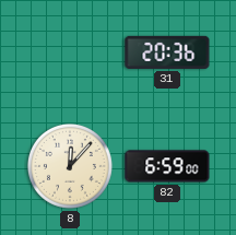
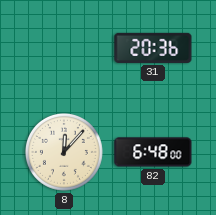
82: 6:59 -> 6:48 (153, 152)
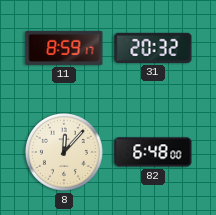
11: none -> 8:59 (64, 48)
31: 20:36 -> 20:32 (153, 48)
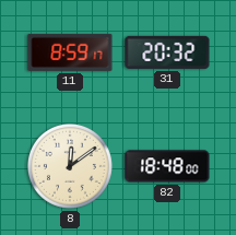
8: 12:07 -> 12:09 (70, 166)
82: 6:48 -> 18:48 (167, 166)
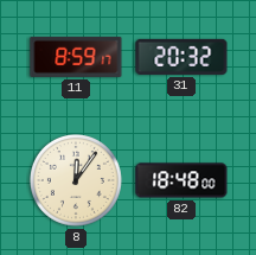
8: 12:09 -> 12:06 (76, 180)
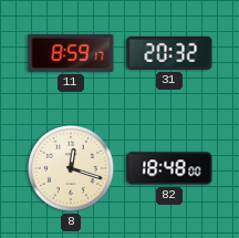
8: 12:06 -> 12:18 (71, 168)
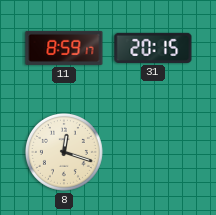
31: 20:32 -> 20:15 (153, 48)
82: 18:48 -> none (169, 168)
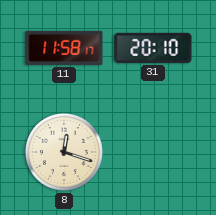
11: 8:59 -> 11:58 (64, 48)
31: 20:15 -> 20:10 (153, 48)
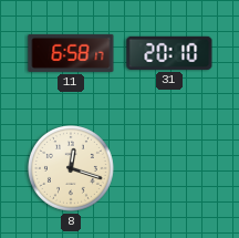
11: 11:58 -> 6:58 (71, 53)
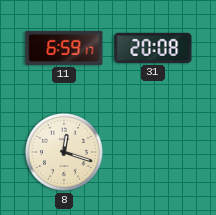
11: 6:58 -> 6:59 (64, 48)
31: 20:10 -> 20:08 (153, 48)
